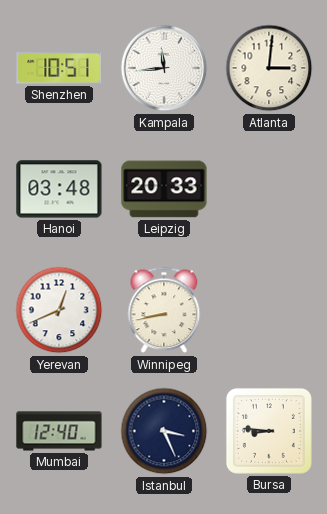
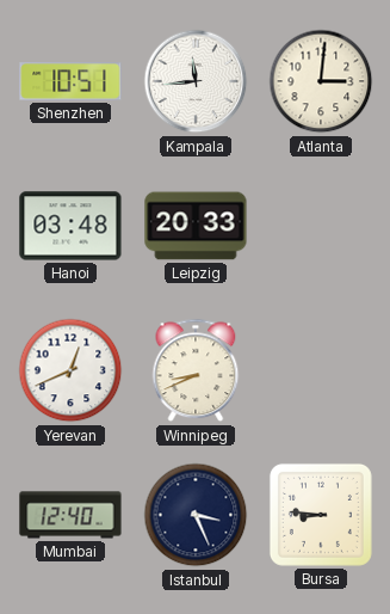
Winnipeg: 8:43 -> 8:41 (196, 370)
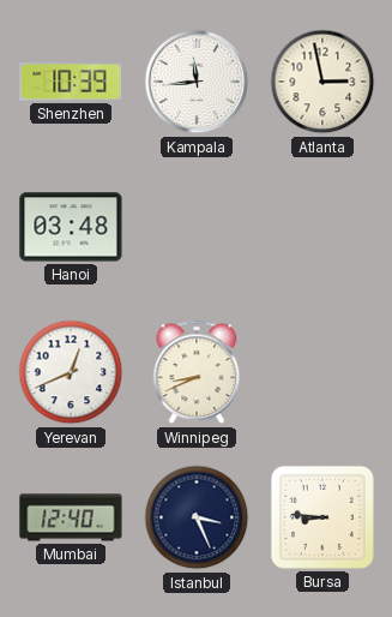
Shenzhen: 10:51 -> 10:39 (71, 83)
Atlanta: 3:01 -> 2:58 (322, 82)
Leipzig: 20:33 -> none (196, 226)
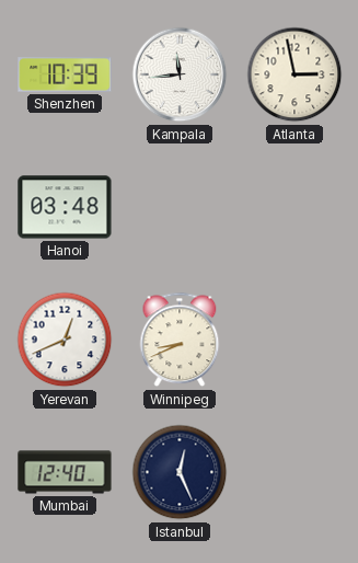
Istanbul: 3:26 -> 12:26 (180, 472)
Bursa: 8:46 -> none (322, 517)
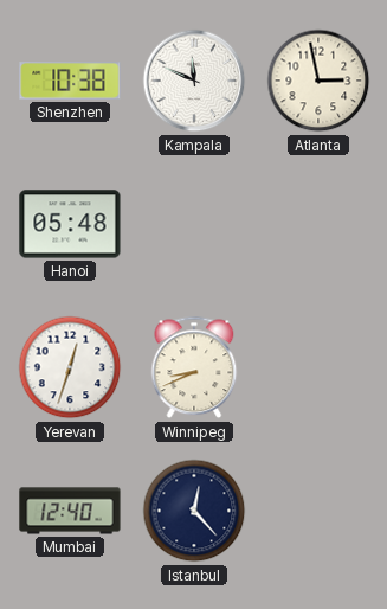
Shenzhen: 10:39 -> 10:38 (70, 82)
Kampala: 11:44 -> 11:49 (194, 81)
Hanoi: 03:48 -> 05:48 (70, 224)
Yerevan: 12:41 -> 12:33 (70, 367)
Istanbul: 12:26 -> 12:23 (194, 511)
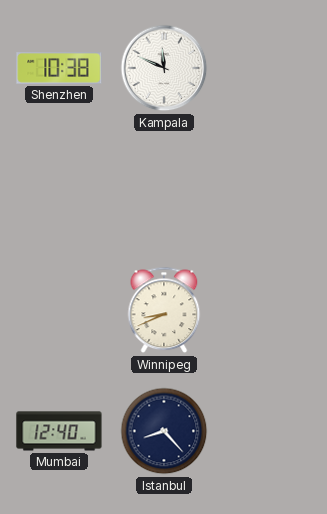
Atlanta: 2:58 -> none (318, 81)
Hanoi: 05:48 -> none (70, 224)
Yerevan: 12:33 -> none (70, 367)
Istanbul: 12:23 -> 8:23 (164, 431)
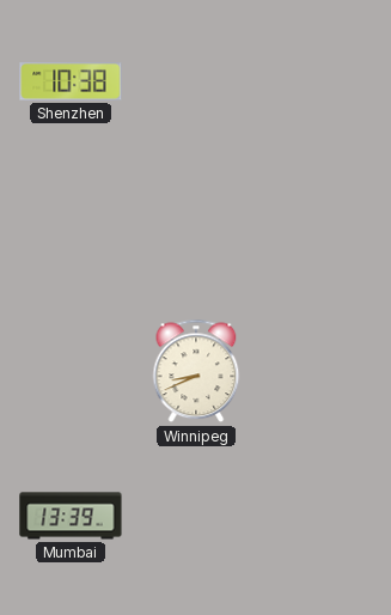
Kampala: 11:49 -> none (164, 68)
Mumbai: 12:40 -> 13:39 (71, 516)
Istanbul: 8:23 -> none (164, 431)
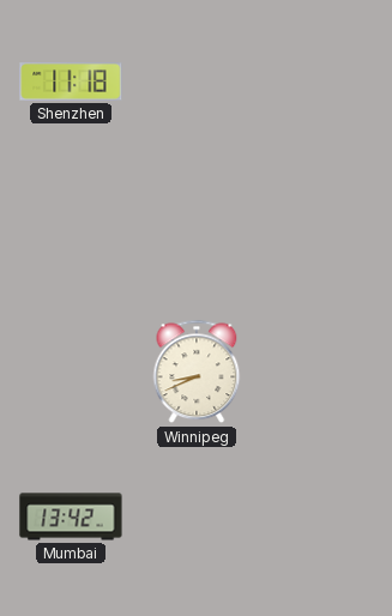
Shenzhen: 10:38 -> 11:18 (71, 83)
Mumbai: 13:39 -> 13:42 (71, 517)
